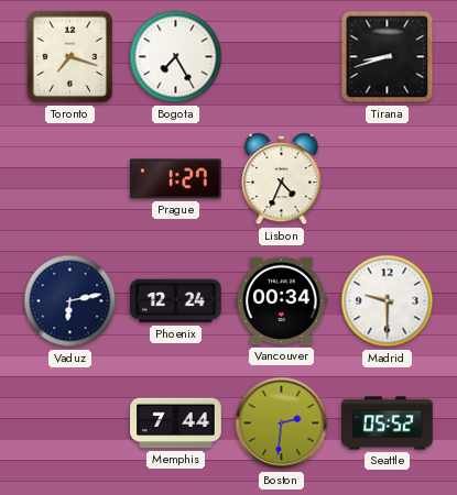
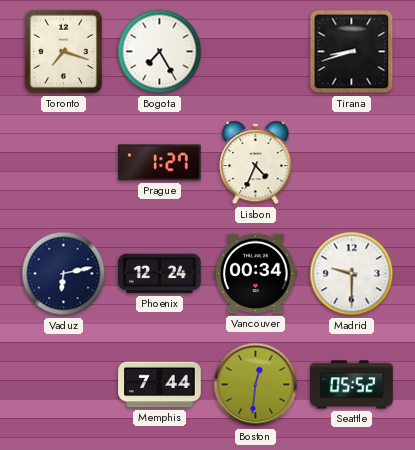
Boston: 2:31 -> 12:31 (256, 385)
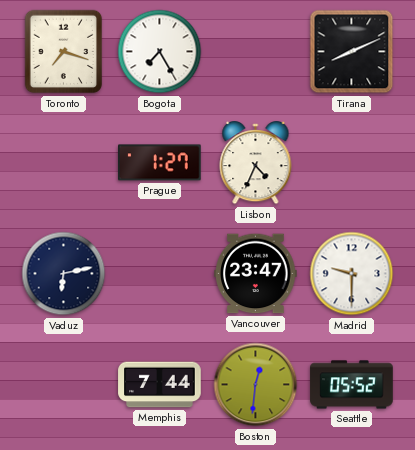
Tirana: 8:42 -> 8:11 (352, 52)
Phoenix: 12:24 -> none (160, 274)
Vancouver: 00:34 -> 23:47 (256, 274)
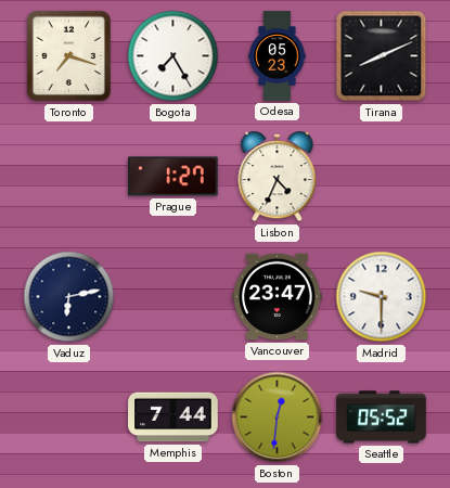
Odesa: none -> 05:23 (278, 56)
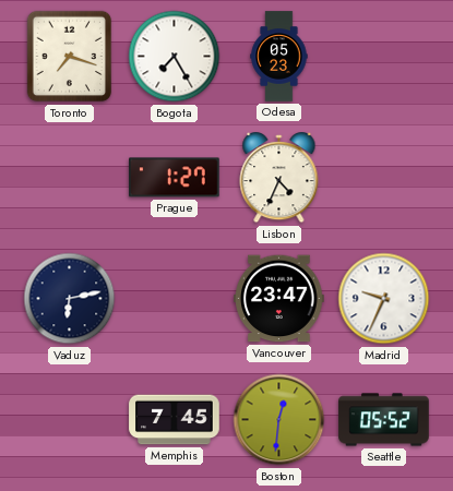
Tirana: 8:11 -> none (382, 56)
Madrid: 9:30 -> 9:34 (384, 299)
Memphis: 7:44 -> 7:45 (175, 420)
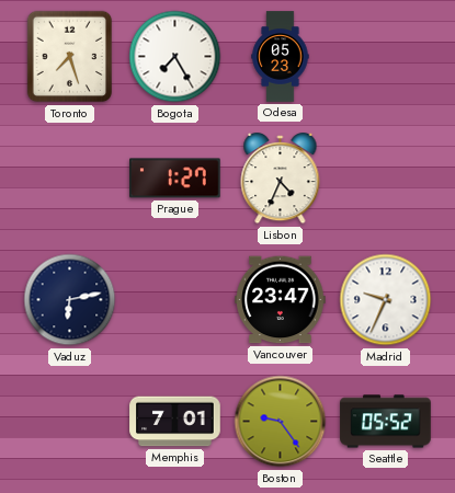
Toronto: 7:18 -> 7:27 (70, 57)
Memphis: 7:45 -> 7:01 (175, 422)
Boston: 12:31 -> 9:24 (281, 422)
